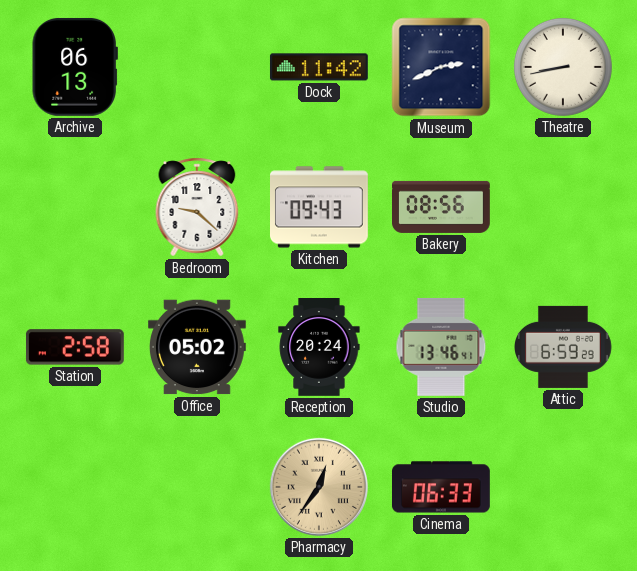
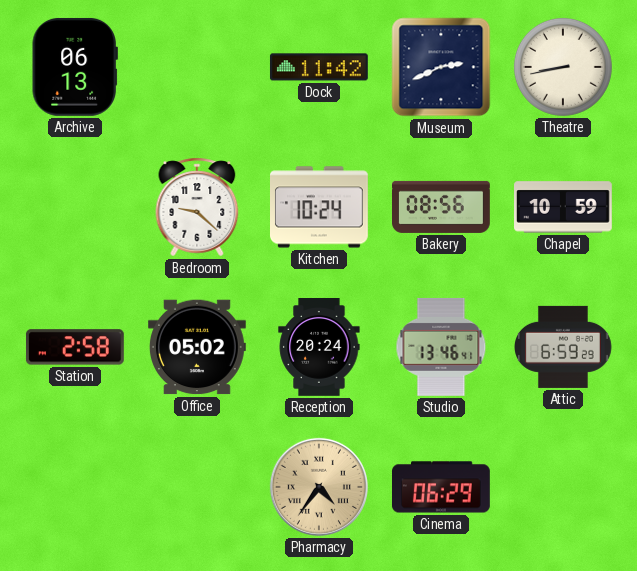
Kitchen: 09:43 -> 10:24 (320, 207)
Chapel: none -> 10:59 (564, 207)
Pharmacy: 12:36 -> 4:36 (319, 487)
Cinema: 06:33 -> 06:29 (442, 487)
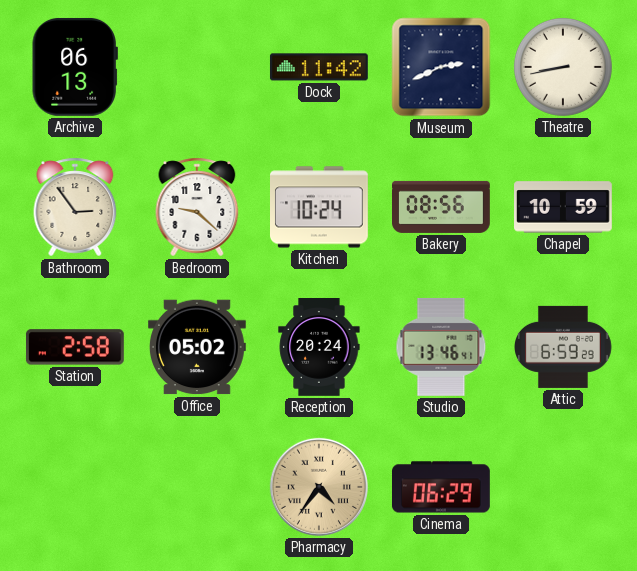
Bathroom: none -> 2:54 (75, 207)
